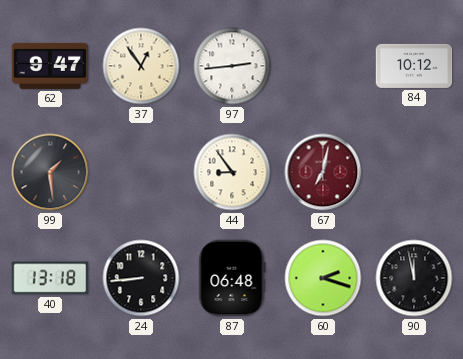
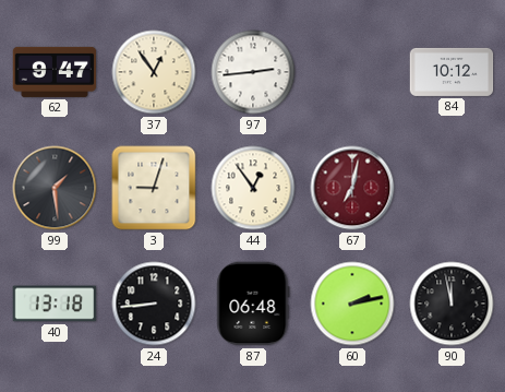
3: none -> 9:03 (154, 188)
44: 8:54 -> 12:54 (253, 188)
60: 2:18 -> 2:13 (352, 304)
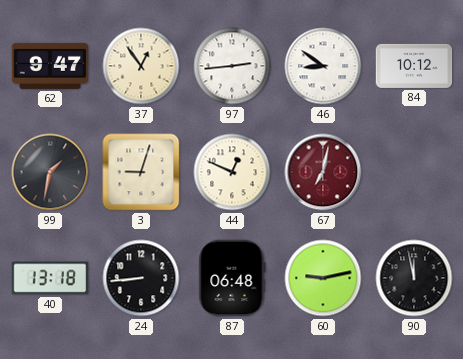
46: none -> 8:51 (323, 66)
99: 1:29 -> 1:32 (50, 172)
44: 12:54 -> 12:49 (232, 172)
60: 2:13 -> 9:13 (323, 278)
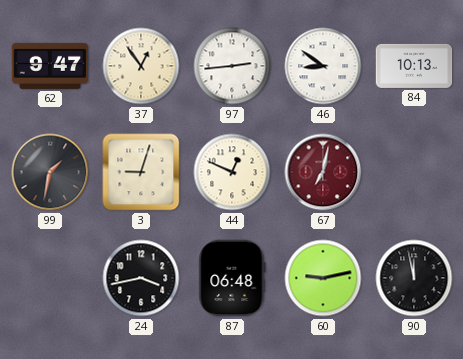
84: 10:12 -> 10:13 (414, 66)
40: 13:18 -> none (50, 278)
24: 8:44 -> 3:43 (141, 278)
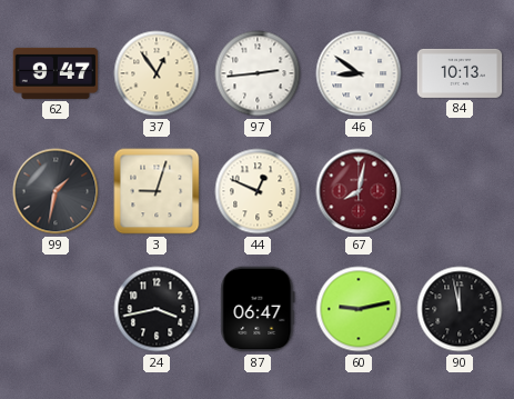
67: 7:02 -> 8:02 (359, 191)
87: 06:48 -> 06:47 (258, 309)
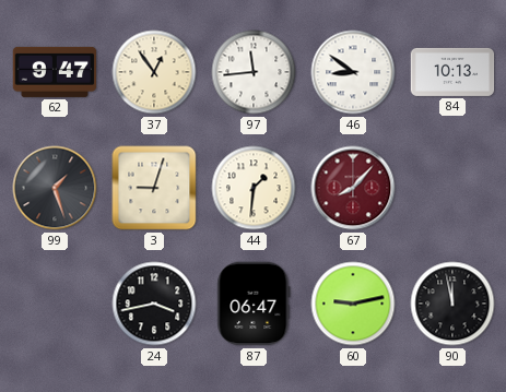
97: 2:44 -> 11:44 (254, 72)
99: 1:32 -> 1:27 (55, 188)
44: 12:49 -> 1:31 (254, 188)
67: 8:02 -> 8:07 (353, 188)
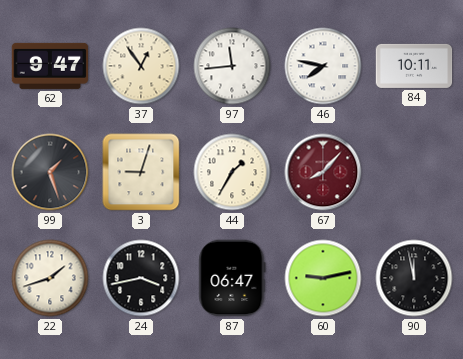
46: 8:51 -> 7:47 (323, 66)
84: 10:13 -> 10:11 (414, 66)
44: 1:31 -> 1:35 (232, 172)
22: none -> 1:42 (50, 278)
